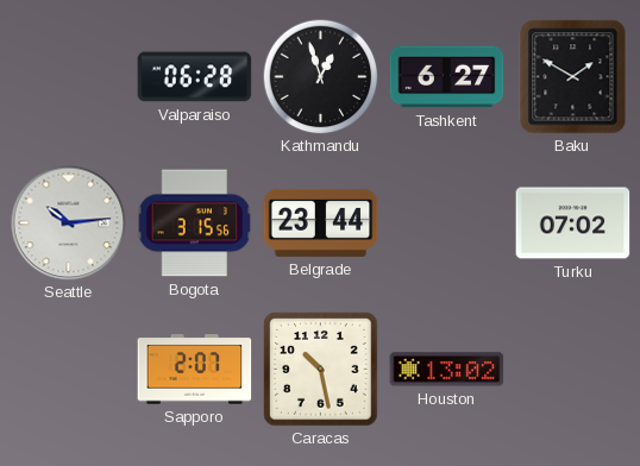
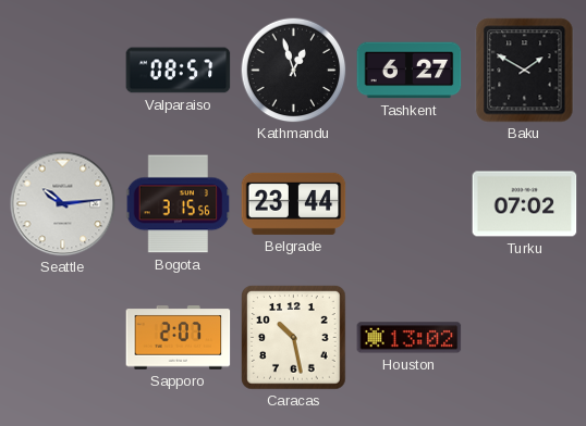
Valparaiso: 06:28 -> 08:57 (179, 71)
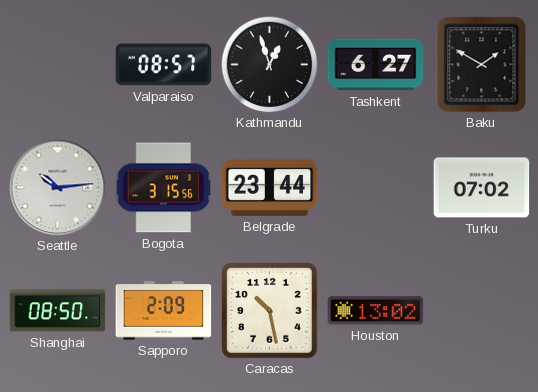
Shanghai: none -> 08:50 (58, 311)
Sapporo: 2:07 -> 2:09 (164, 311)
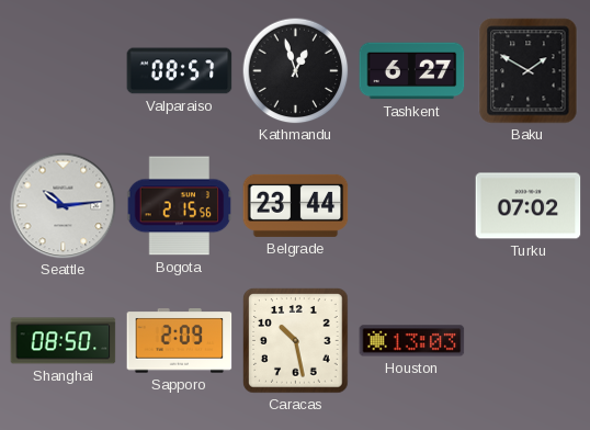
Bogota: 3:15 -> 2:15 (179, 206)
Houston: 13:02 -> 13:03 (412, 341)
